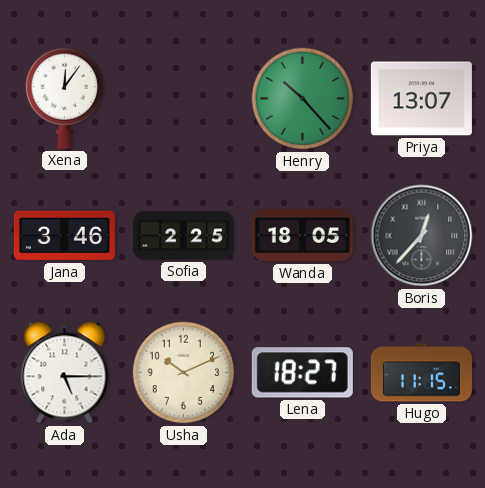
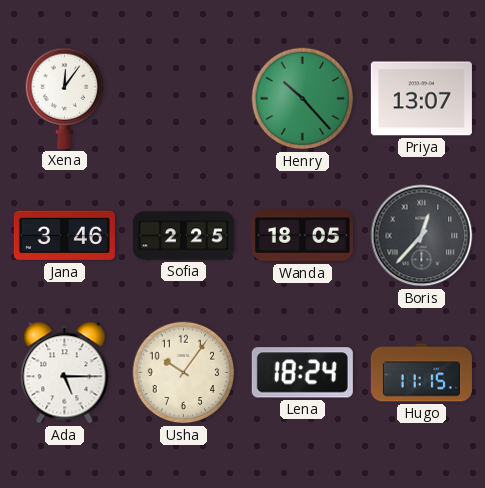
Usha: 10:11 -> 10:06 (184, 373)
Lena: 18:27 -> 18:24 (302, 373)
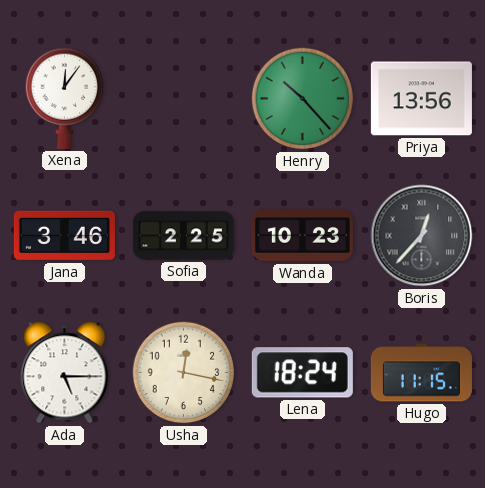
Priya: 13:07 -> 13:56 (421, 99)
Wanda: 18:05 -> 10:23 (302, 236)
Usha: 10:06 -> 12:17 (184, 373)
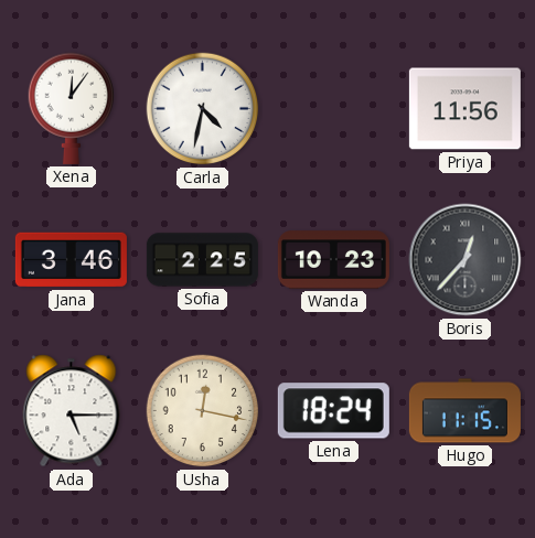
Carla: none -> 4:32 (203, 109)
Henry: 10:23 -> none (303, 99)
Priya: 13:56 -> 11:56 (464, 109)
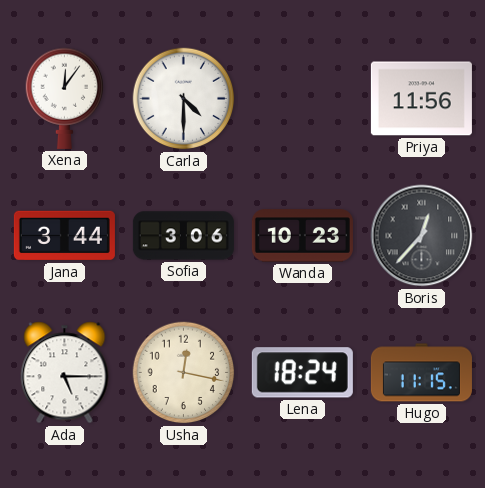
Carla: 4:32 -> 4:30 (184, 99)
Jana: 3:46 -> 3:44 (64, 236)
Sofia: 2:25 -> 3:06 (183, 236)
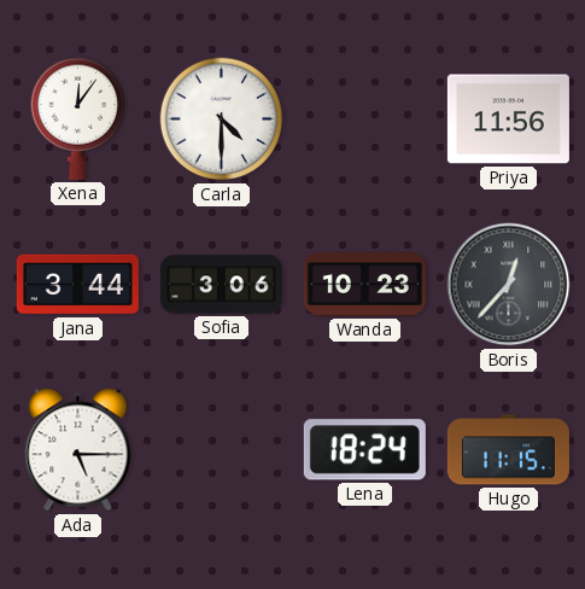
Usha: 12:17 -> none (184, 373)
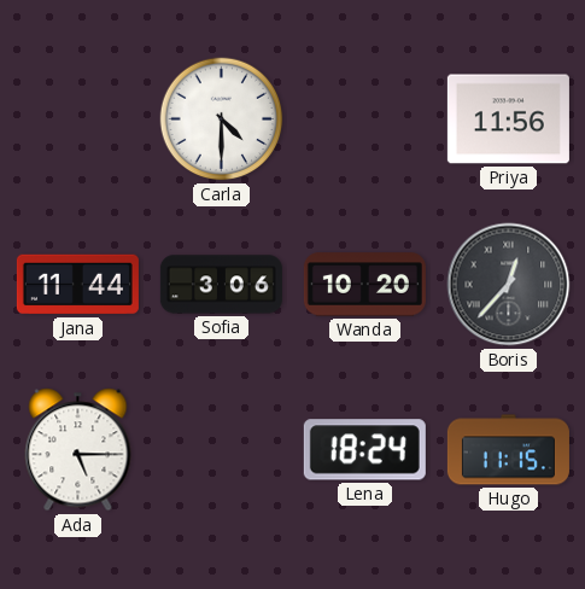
Xena: 12:06 -> none (78, 118)
Jana: 3:44 -> 11:44 (77, 285)
Wanda: 10:23 -> 10:20 (364, 285)
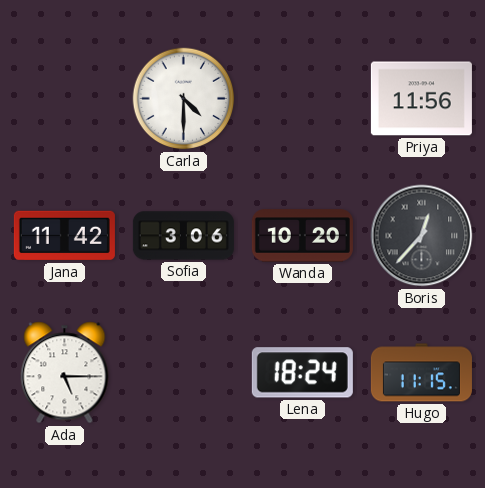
Jana: 11:44 -> 11:42 (64, 236)
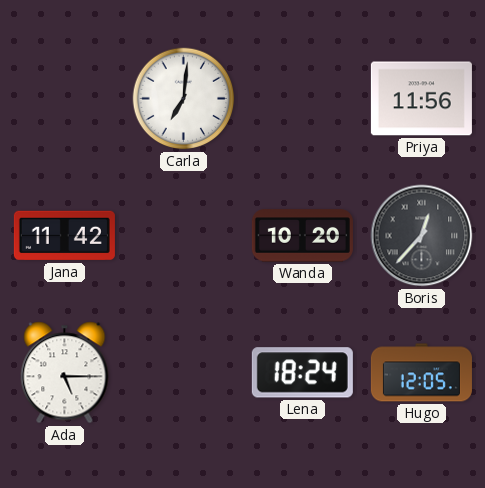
Carla: 4:30 -> 7:01 (184, 99)
Sofia: 3:06 -> none (183, 236)
Hugo: 11:15 -> 12:05 (421, 373)
